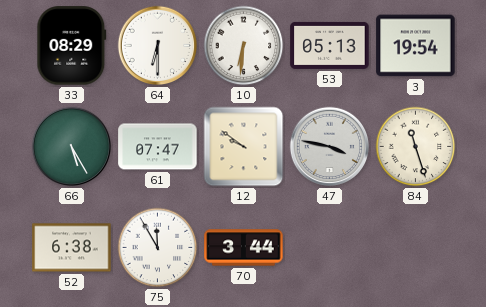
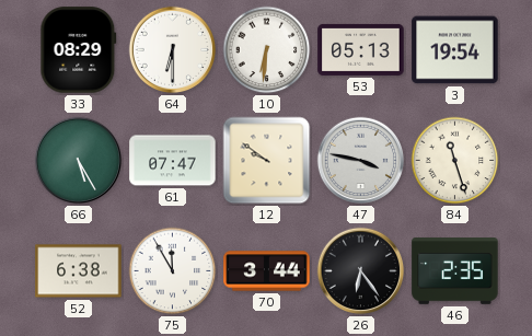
26: none -> 6:24 (361, 271)
46: none -> 2:35 (455, 271)
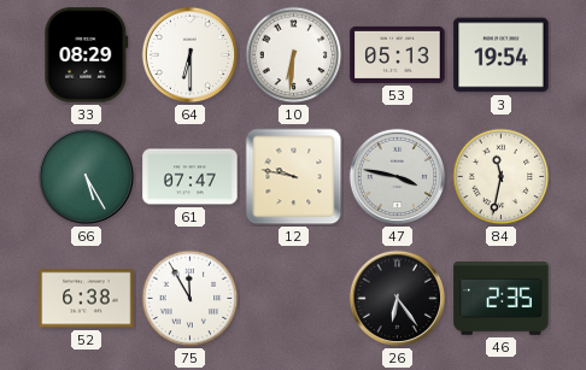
12: 9:51 -> 9:47 (294, 177)
84: 11:27 -> 11:32 (502, 177)
70: 3:44 -> none (267, 271)
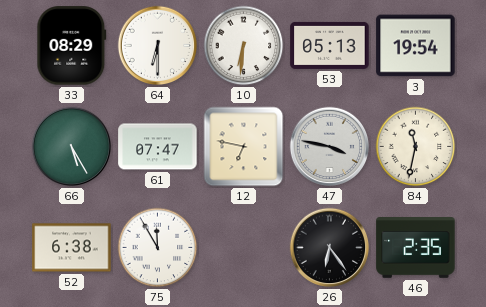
12: 9:47 -> 6:47 (244, 147)
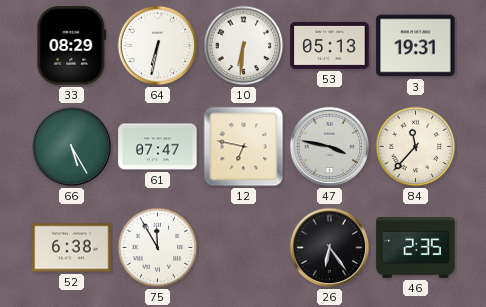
64: 6:30 -> 6:32 (158, 46)
3: 19:54 -> 19:31 (416, 46)
84: 11:32 -> 11:37 (416, 147)
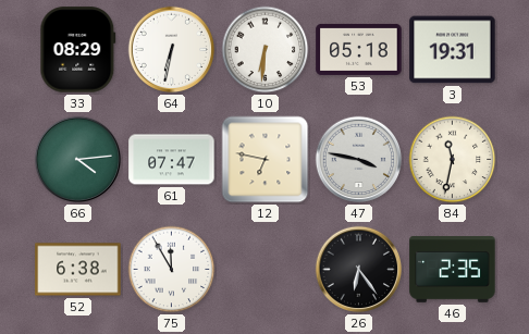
53: 05:13 -> 05:18 (359, 49)
66: 5:25 -> 4:14 (78, 160)
84: 11:37 -> 11:32 (453, 160)
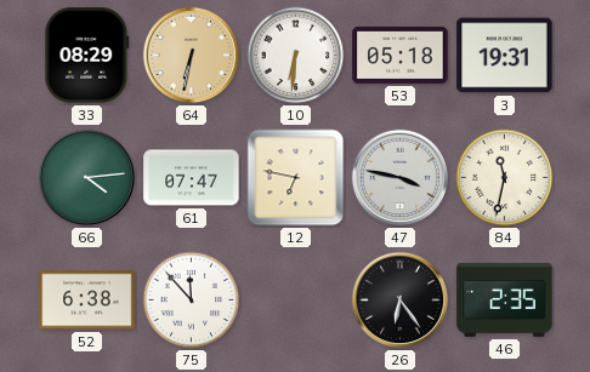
64 dial: white -> champagne (192, 56)
75: 11:55 -> 11:53 (192, 301)
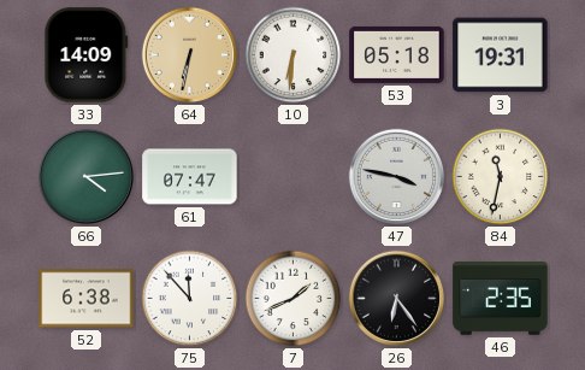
33: 08:29 -> 14:09 (87, 55)
12: 6:47 -> none (296, 178)
7: none -> 1:41 (294, 299)
